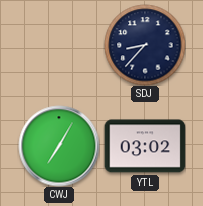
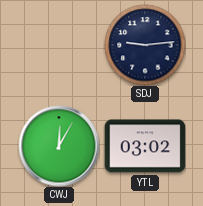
SDJ: 8:37 -> 9:14 (145, 45)
CWJ: 7:05 -> 12:05 (59, 146)
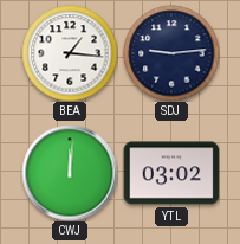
BEA: none -> 1:16 (70, 53)
CWJ: 12:05 -> 12:01 (70, 173)
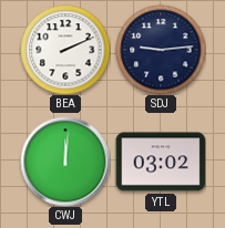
BEA: 1:16 -> 2:11 (65, 50)
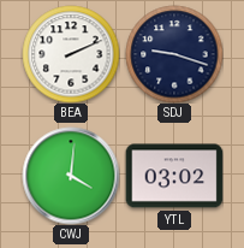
SDJ: 9:14 -> 9:18 (174, 54)
CWJ: 12:01 -> 4:01 (71, 176)
